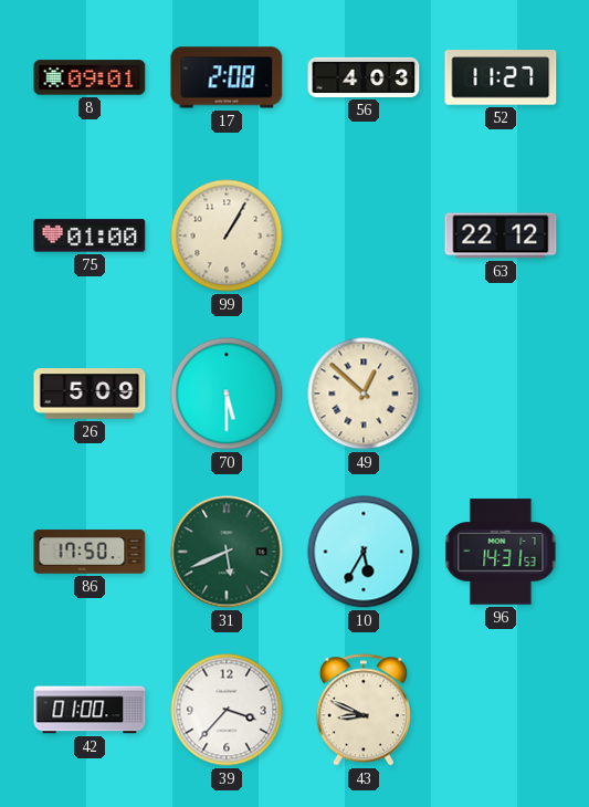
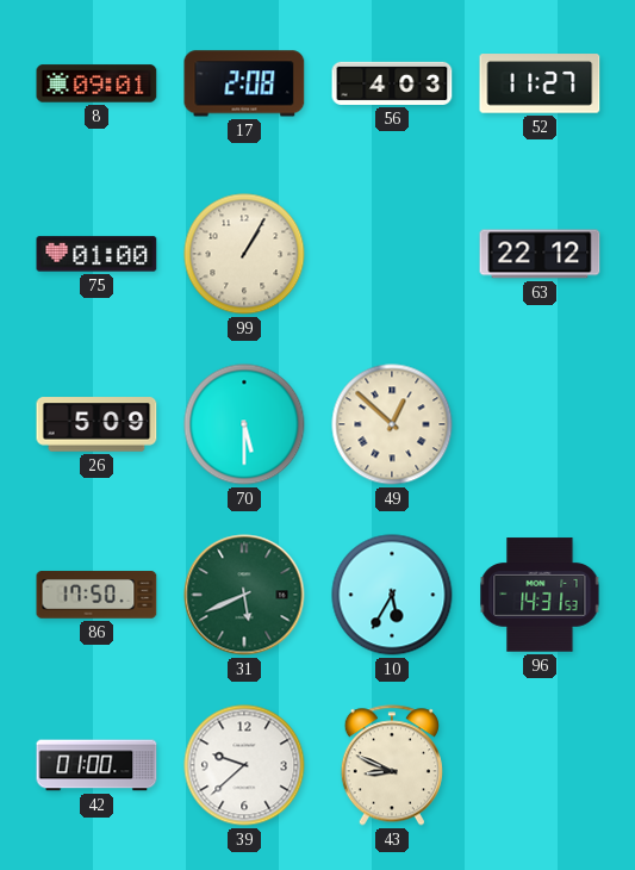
39: 3:37 -> 9:38 (244, 765)
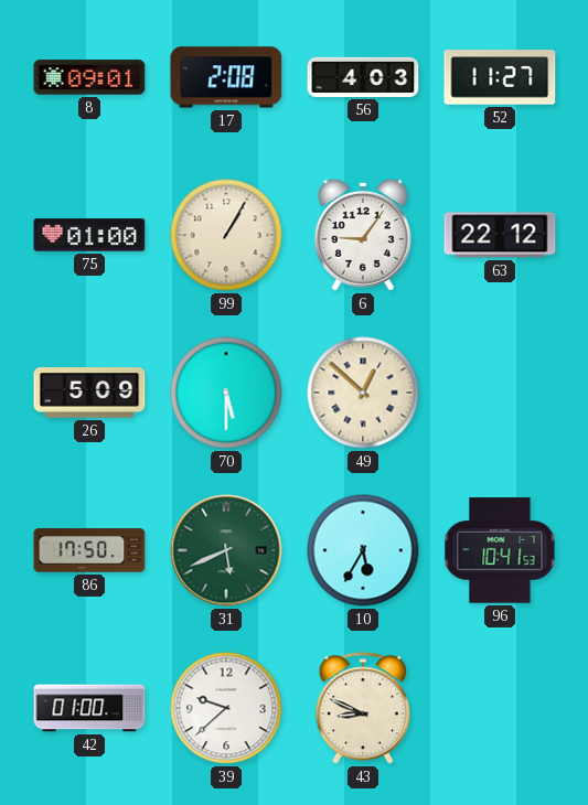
6: none -> 9:06 (363, 235)
96: 14:31 -> 10:41 (500, 550)
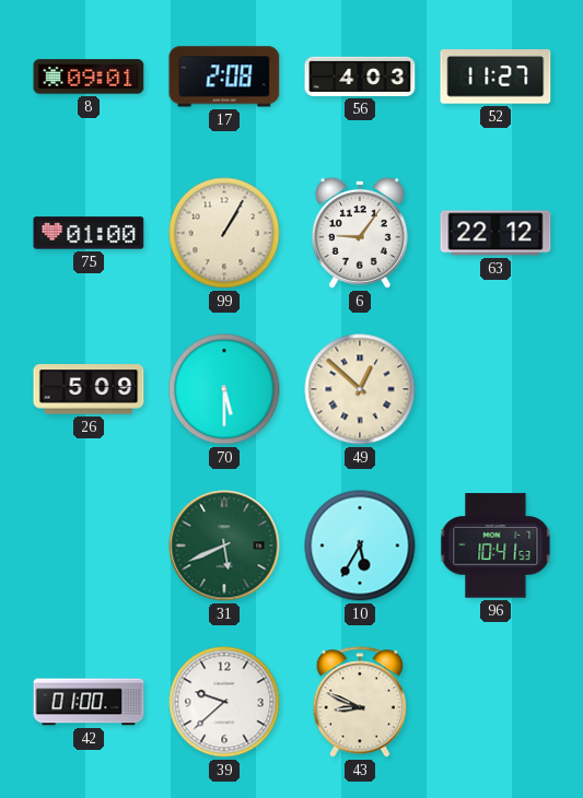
86: 17:50 -> none (89, 550)
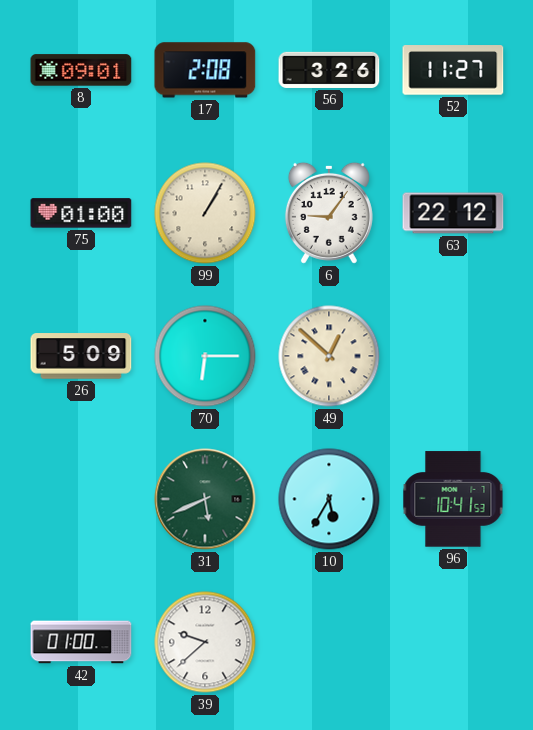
56: 4:03 -> 3:26 (329, 70)
70: 5:30 -> 6:15 (205, 356)
43: 8:49 -> none (360, 702)
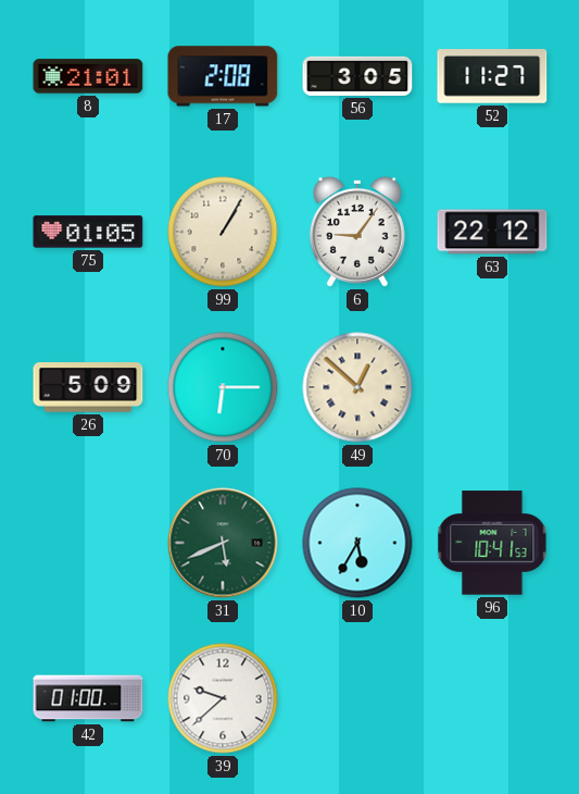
8: 09:01 -> 21:01 (88, 76)
56: 3:26 -> 3:05 (357, 76)
75: 01:00 -> 01:05 (88, 232)
